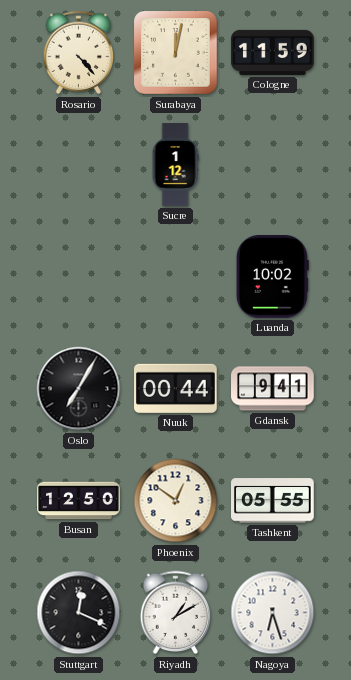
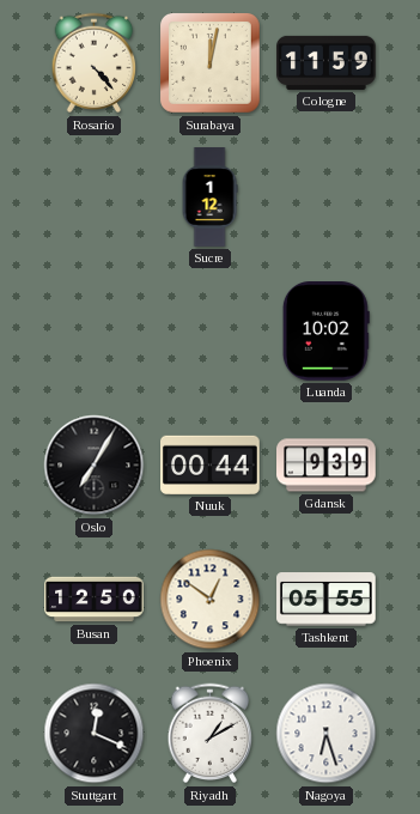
Gdansk: 9:41 -> 9:39 (327, 466)
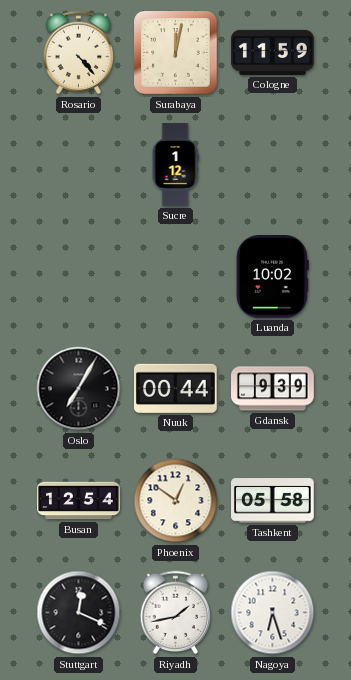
Busan: 12:50 -> 12:54 (79, 501)
Tashkent: 05:55 -> 05:58 (273, 501)
Riyadh: 1:10 -> 1:43 (176, 613)
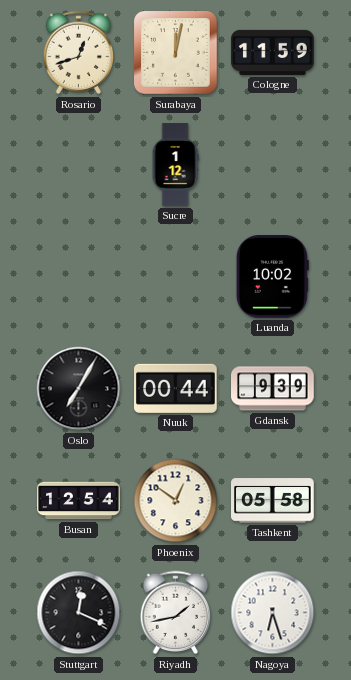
Rosario: 4:23 -> 12:42 (79, 53)
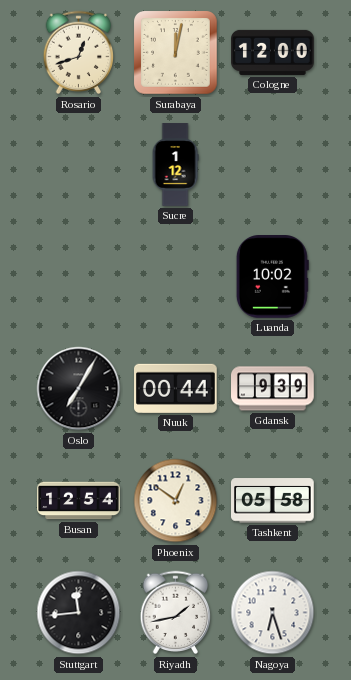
Cologne: 11:59 -> 12:00 (273, 52)
Stuttgart: 12:19 -> 11:44 (79, 613)
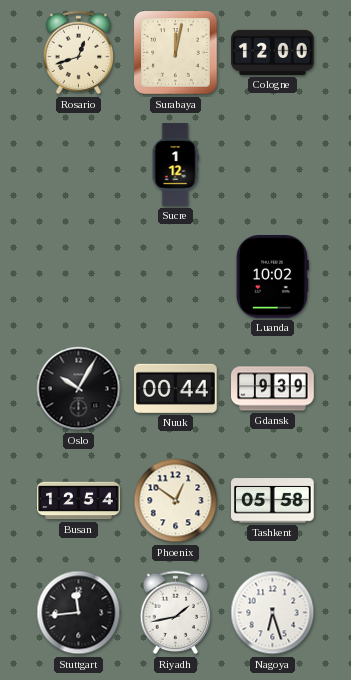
Oslo: 7:05 -> 10:05 (79, 389)
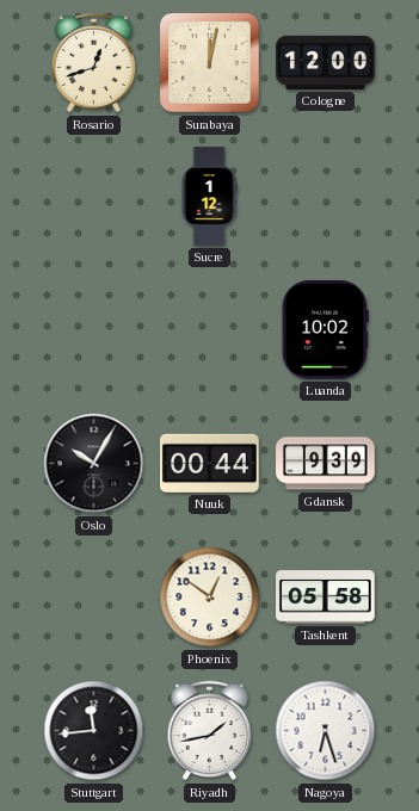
Busan: 12:54 -> none (79, 501)
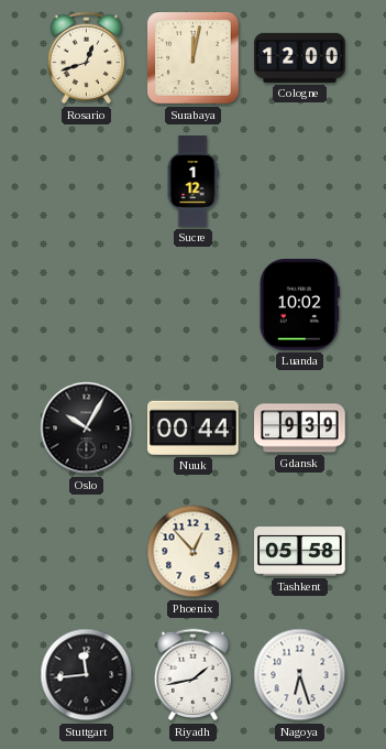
Phoenix: 12:51 -> 12:53 (194, 552)
